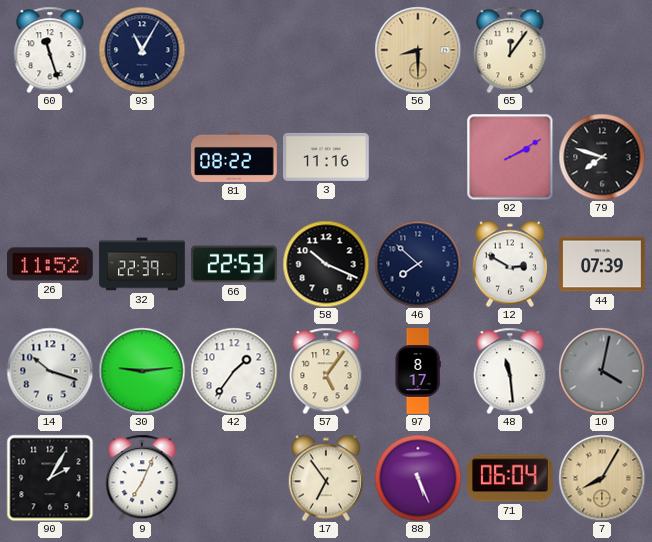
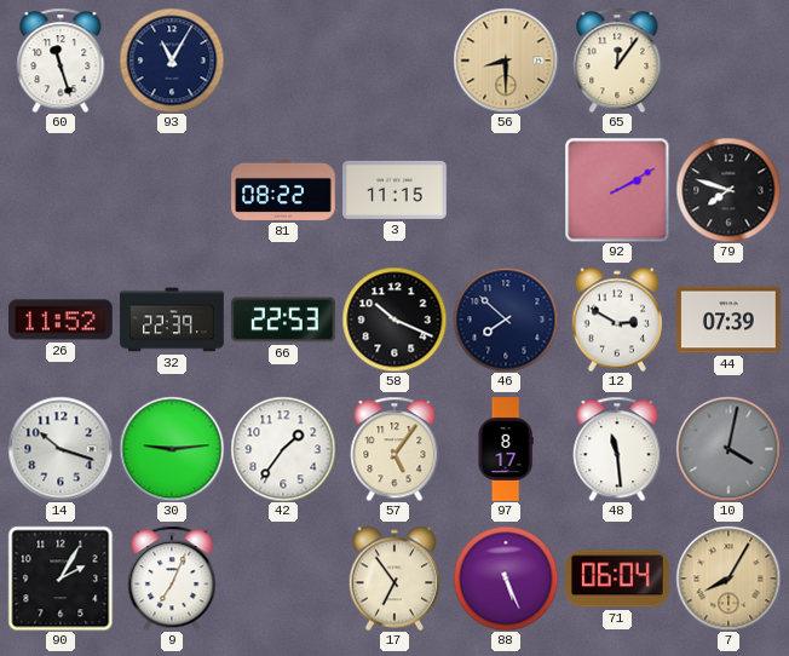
3: 11:16 -> 11:15 (394, 190)
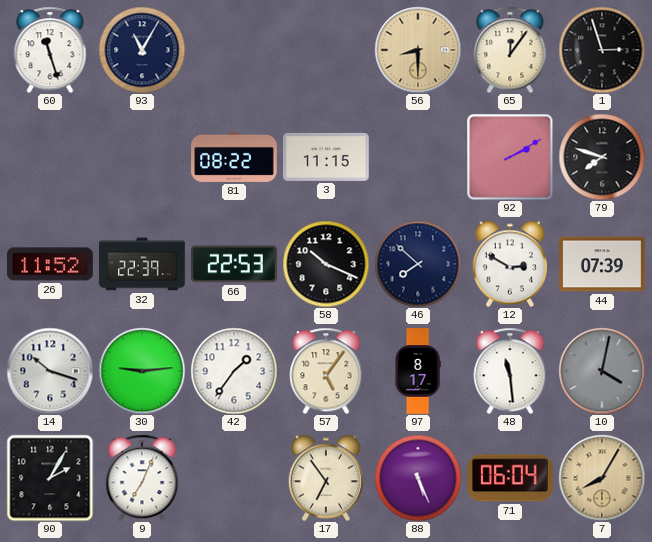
1: none -> 2:57 (602, 50)
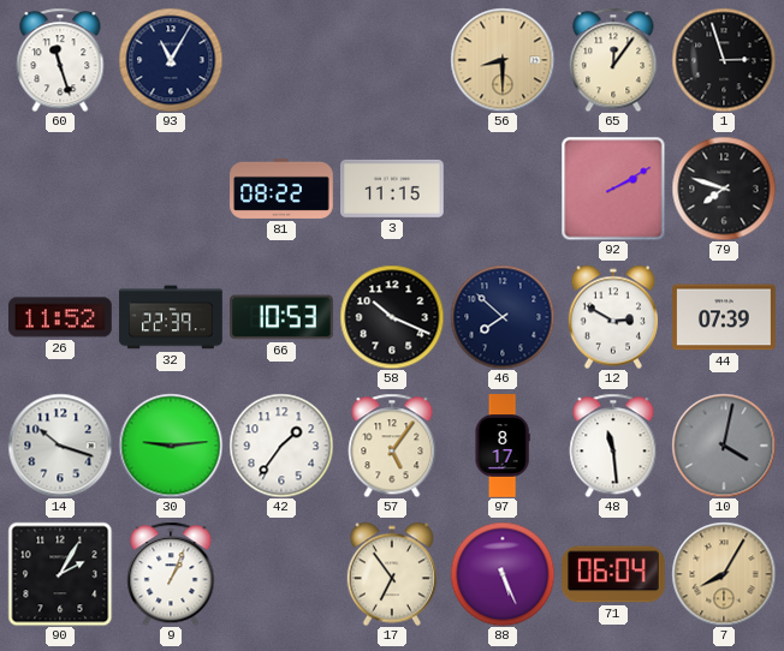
66: 22:53 -> 10:53 (281, 317)
9: 7:04 -> 1:04 (171, 574)
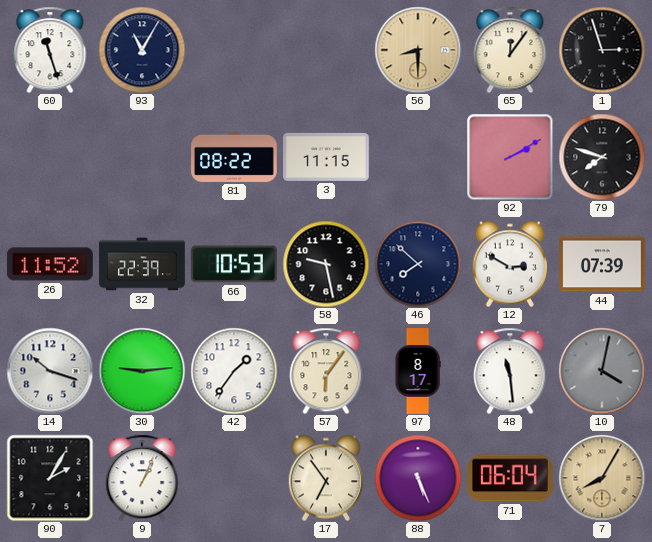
58: 10:19 -> 9:28 (326, 264)
57: 5:06 -> 6:06 (326, 371)
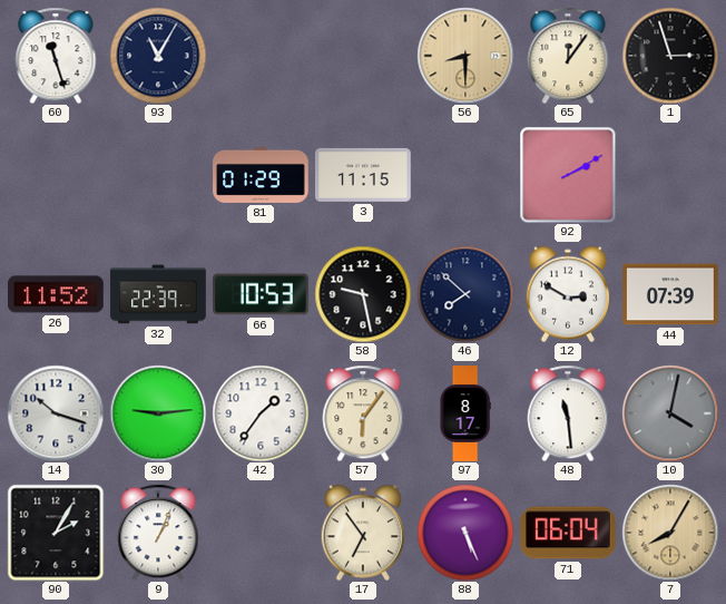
81: 08:22 -> 01:29 (261, 175)
79: 7:48 -> none (602, 157)
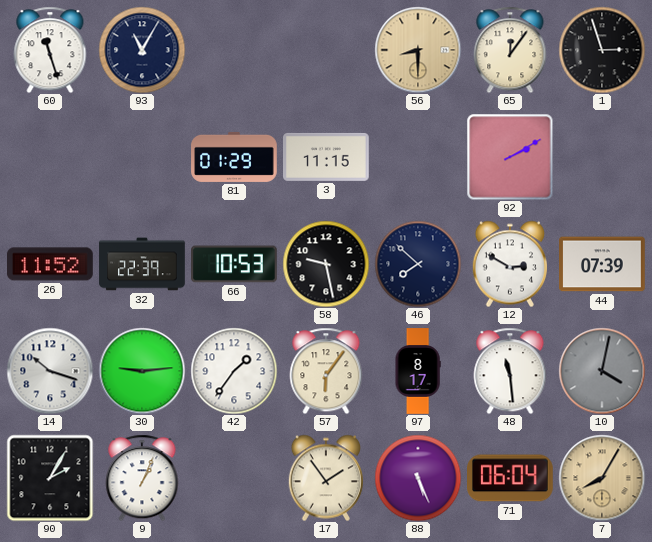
17: 6:54 -> 1:54 (325, 478)
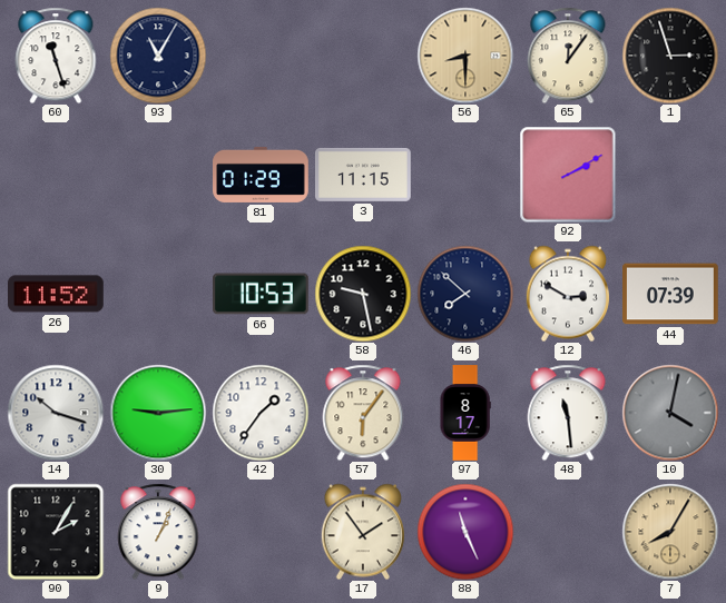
32: 22:39 -> none (142, 264)
88: 5:26 -> 11:26 (465, 532)
71: 06:04 -> none (511, 478)
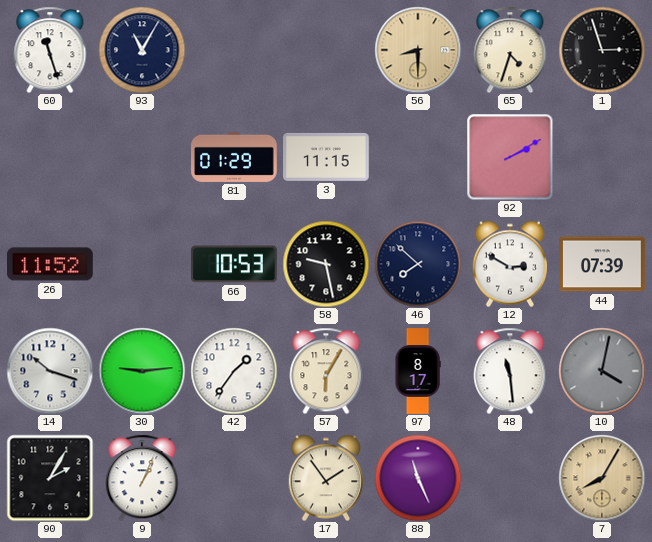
65: 12:06 -> 4:33 (510, 50)
57: 6:06 -> 6:05 (326, 371)
